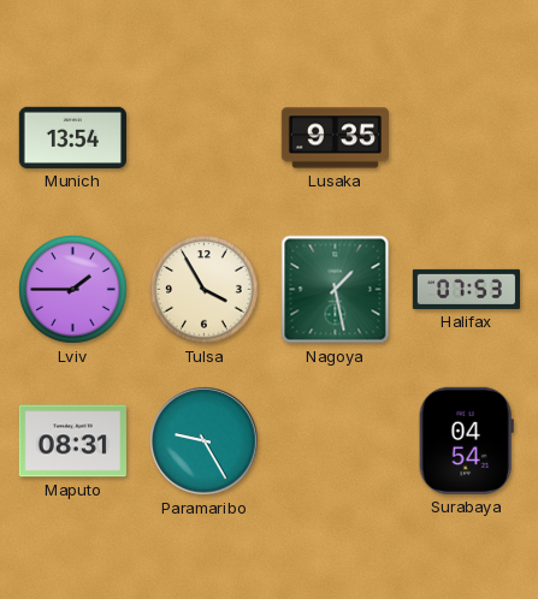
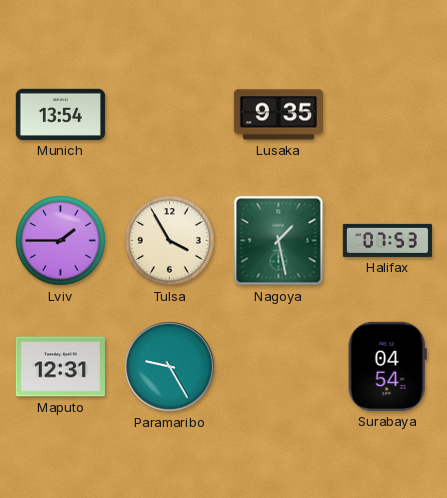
Maputo: 08:31 -> 12:31 (60, 367)
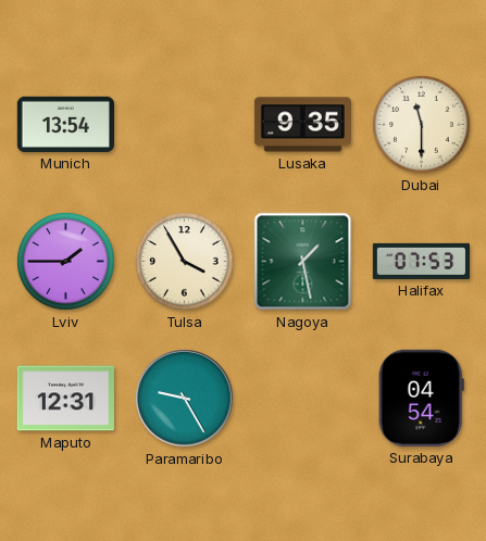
Dubai: none -> 11:30 (422, 125)
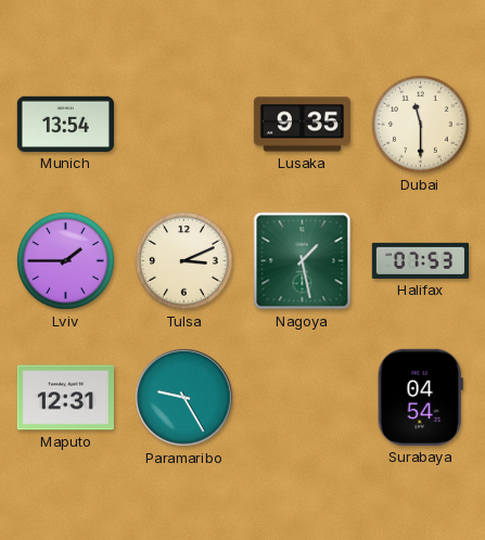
Tulsa: 3:55 -> 3:11 (184, 261)
